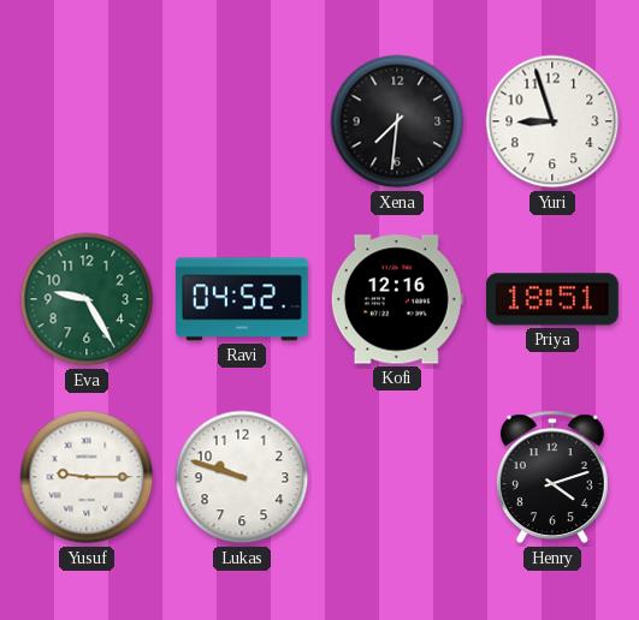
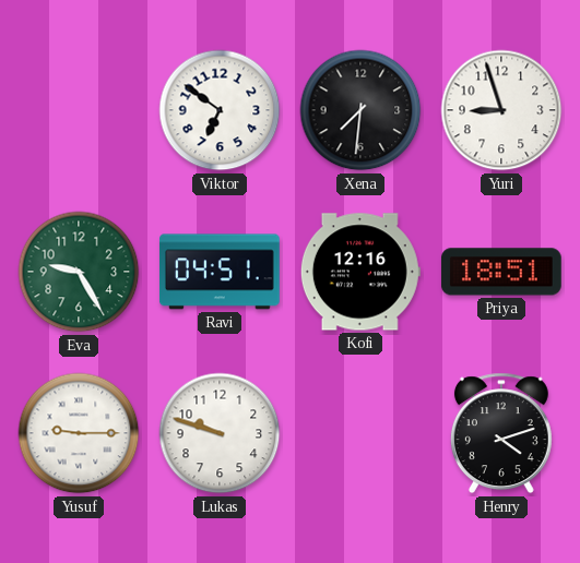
Viktor: none -> 6:51 (220, 110)
Ravi: 04:52 -> 04:51 (221, 272)
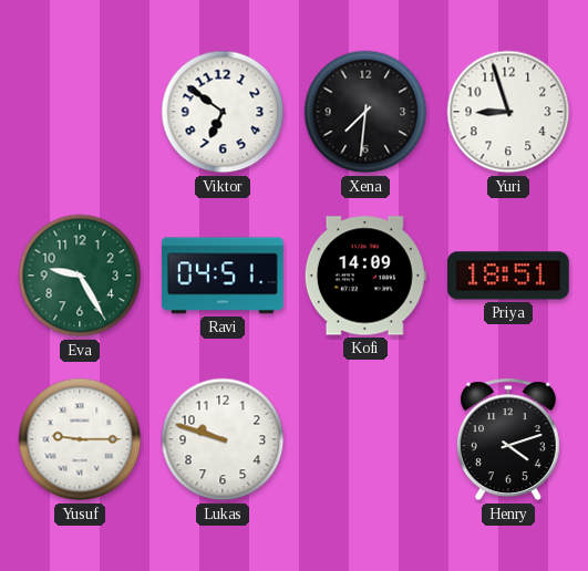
Kofi: 12:16 -> 14:09 (365, 276)
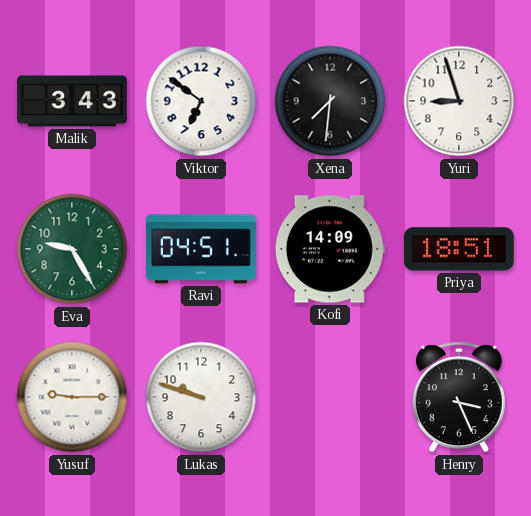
Malik: none -> 3:43 (72, 101)
Henry: 4:12 -> 3:26 (459, 397)
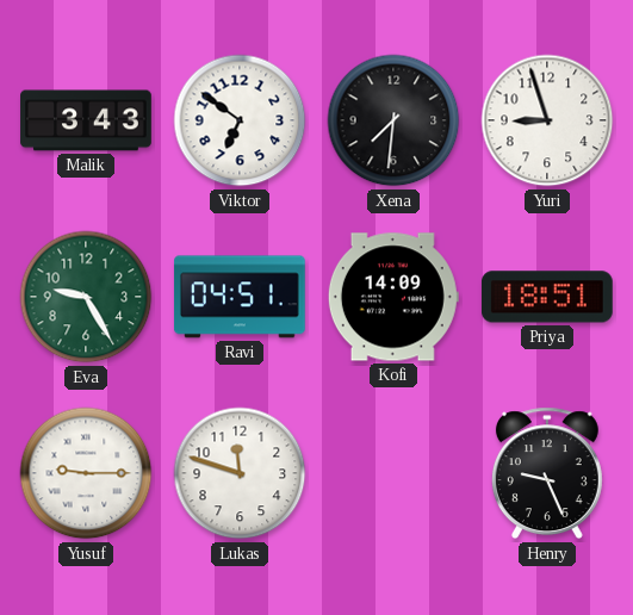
Lukas: 9:48 -> 11:48 (240, 473)
Henry: 3:26 -> 9:26 (547, 473)
